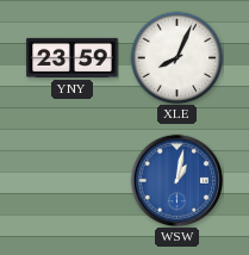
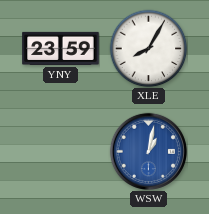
XLE: 8:04 -> 8:05 (148, 48)
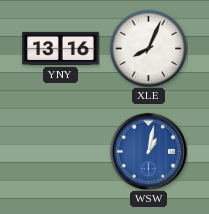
YNY: 23:59 -> 13:16 (61, 48)
XLE: 8:05 -> 8:04 (148, 48)
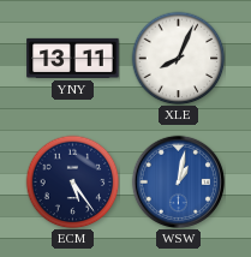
YNY: 13:16 -> 13:11 (73, 58)
ECM: none -> 5:24 (72, 181)
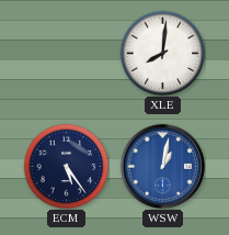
YNY: 13:11 -> none (73, 58)
XLE: 8:04 -> 8:01 (162, 53)
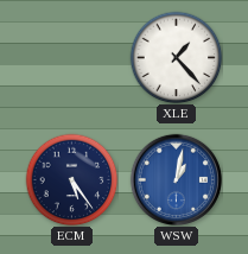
XLE: 8:01 -> 1:23 (176, 57)
